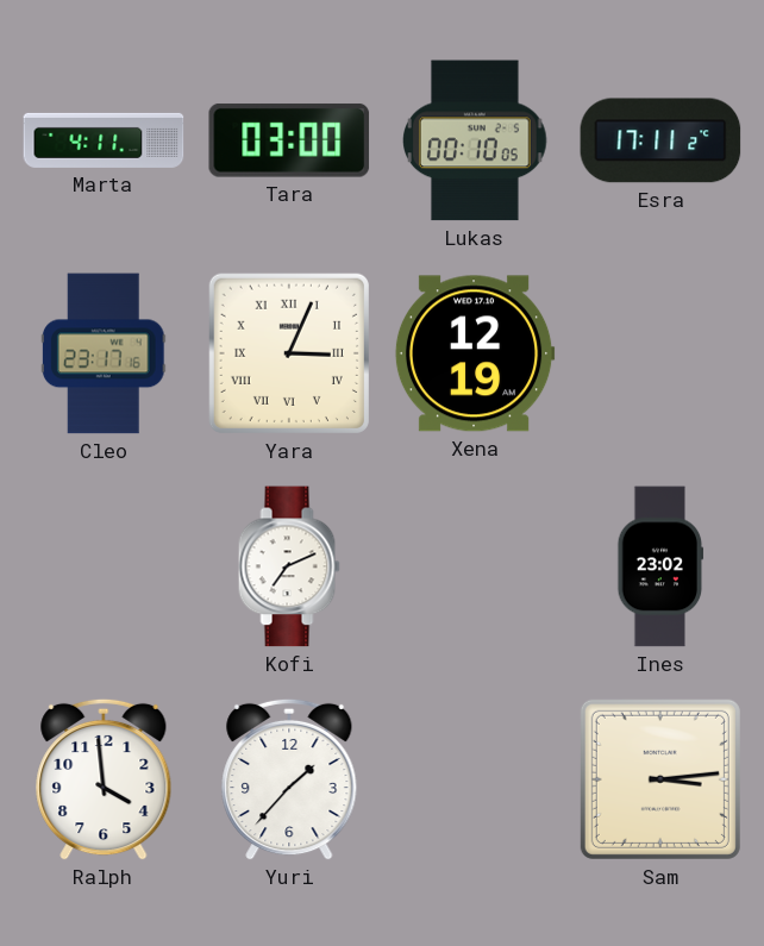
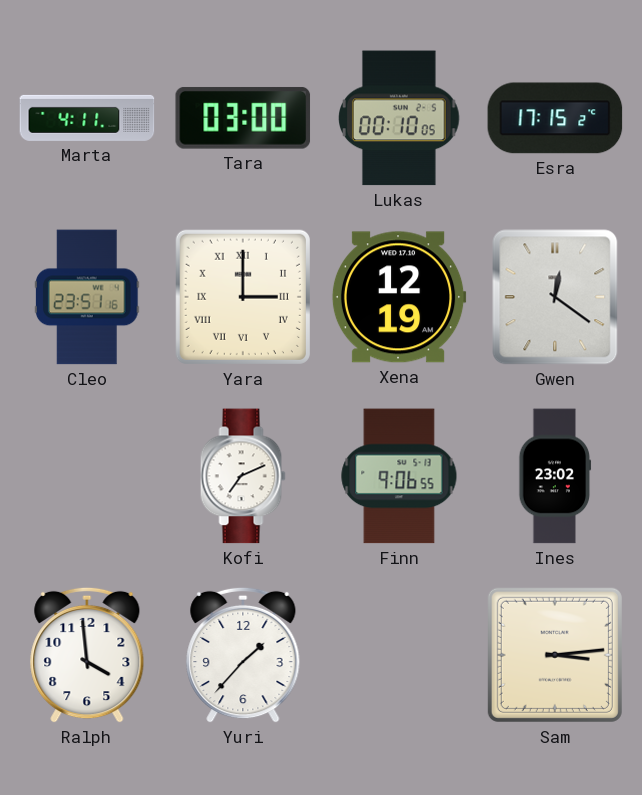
Esra: 17:11 -> 17:15 (555, 118)
Cleo: 23:17 -> 23:51 (87, 297)
Yara: 3:04 -> 3:00 (243, 297)
Gwen: none -> 12:21 (555, 297)
Finn: none -> 9:06 (399, 476)
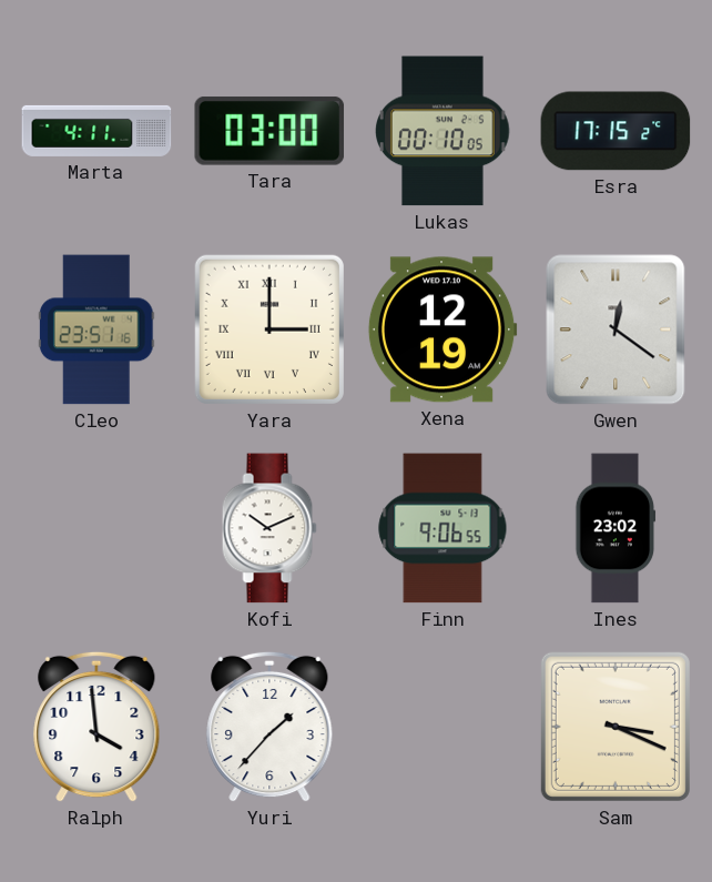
Kofi: 7:11 -> 10:11 (269, 528)
Sam: 3:14 -> 3:19 (616, 727)
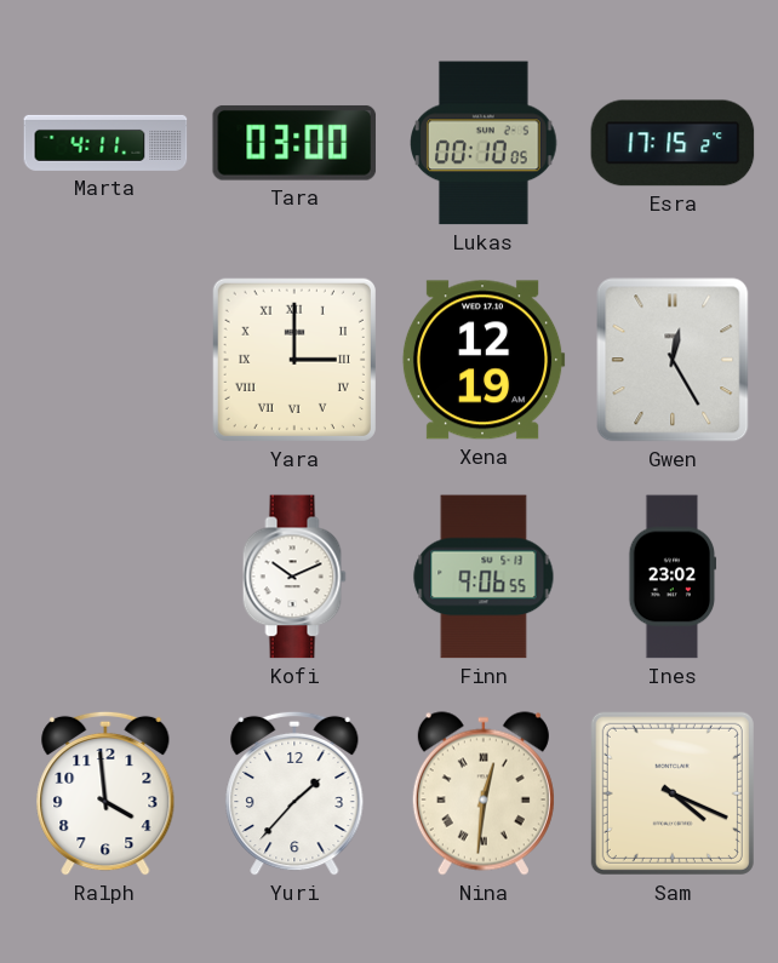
Cleo: 23:51 -> none (96, 330)
Gwen: 12:21 -> 12:25 (673, 360)
Nina: none -> 12:31 (484, 793)
Sam: 3:19 -> 4:19 (673, 793)
